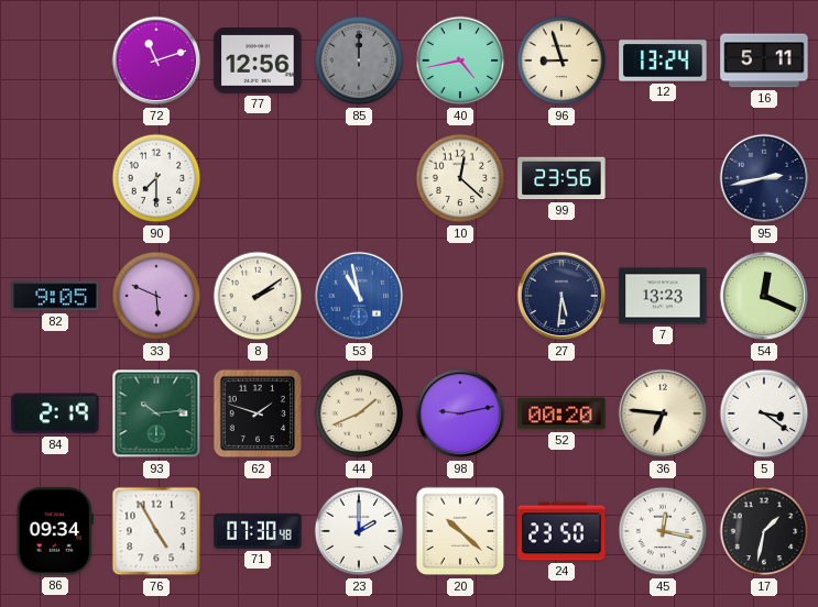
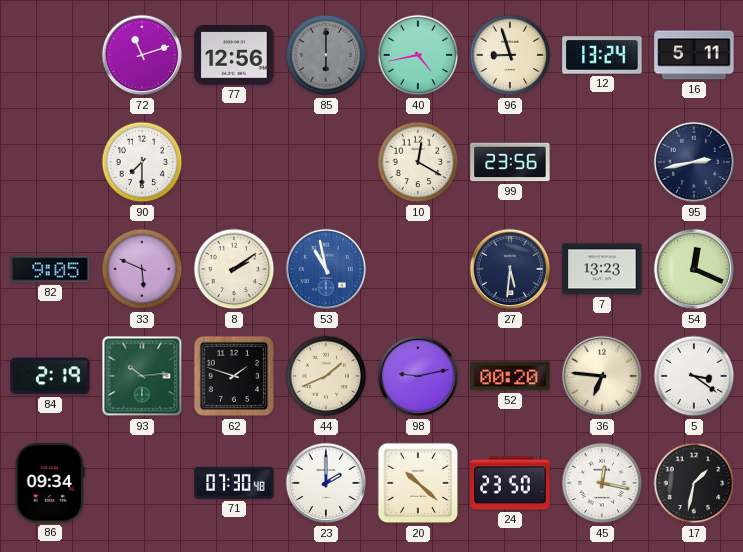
85: 12:00 -> 6:00 (326, 55)
10: 12:22 -> 12:20 (418, 162)
76: 4:55 -> none (156, 531)
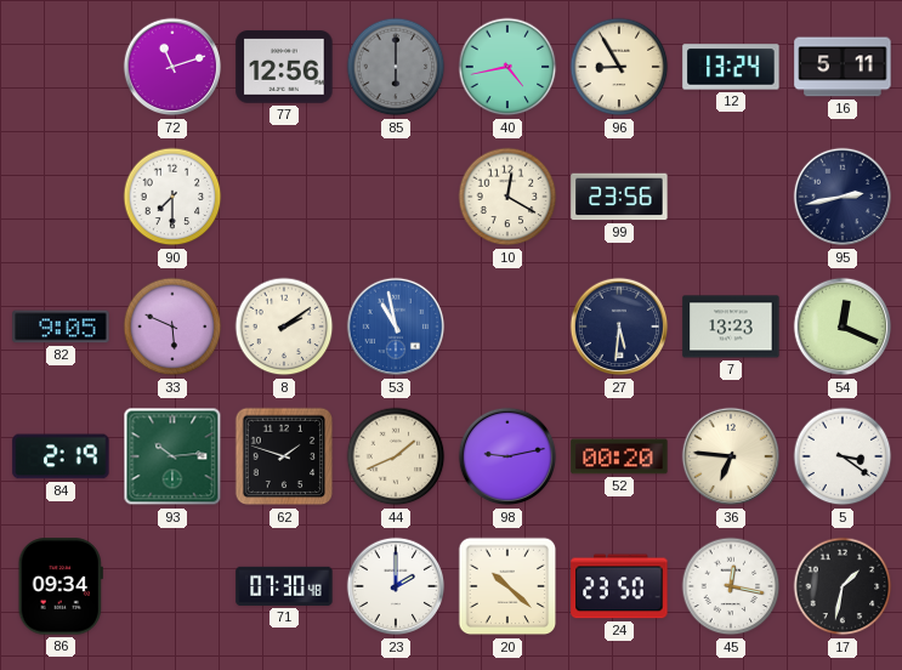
96: 8:57 -> 8:55 (619, 67)
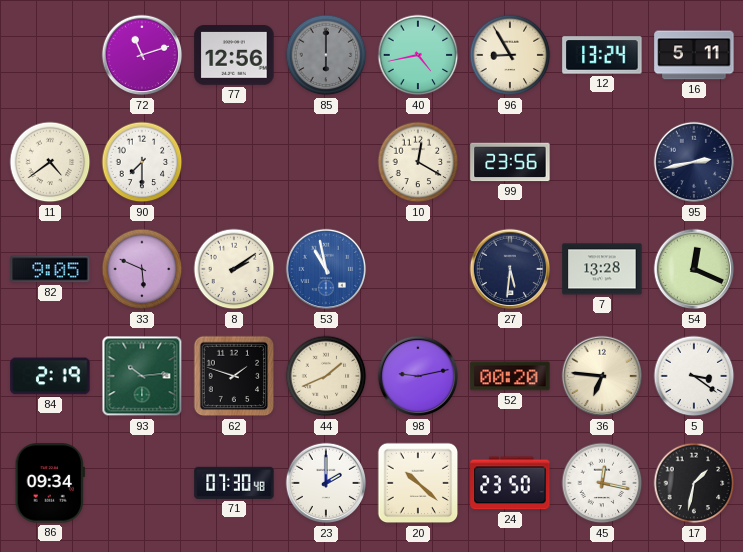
11: none -> 4:39 (50, 162)
7: 13:23 -> 13:28 (602, 269)
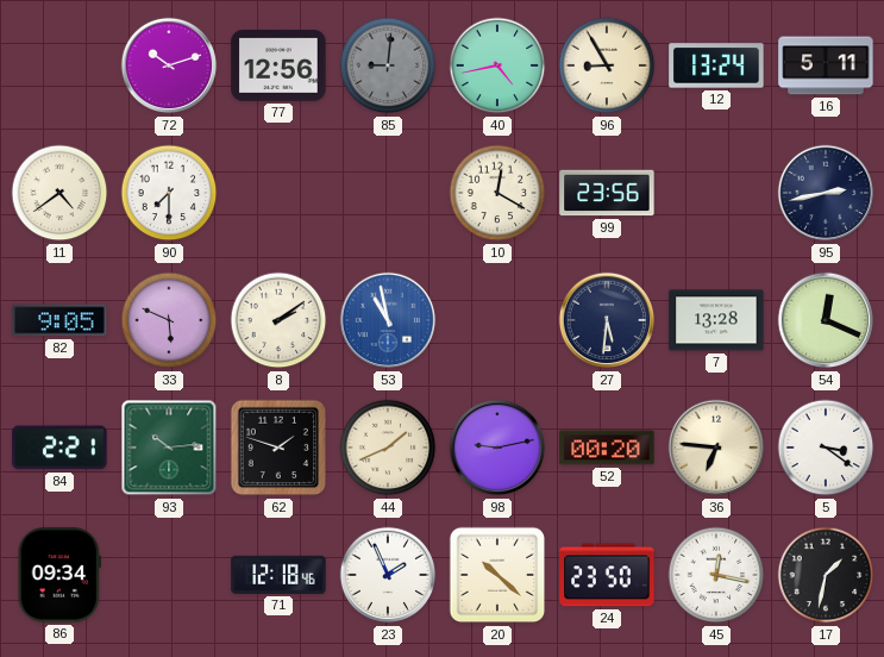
72: 11:12 -> 10:12 (169, 65)
85: 6:00 -> 9:01 (388, 65)
84: 2:19 -> 2:21 (59, 448)
71: 07:30 -> 12:18 (278, 575)
23: 2:00 -> 1:56 (388, 575)
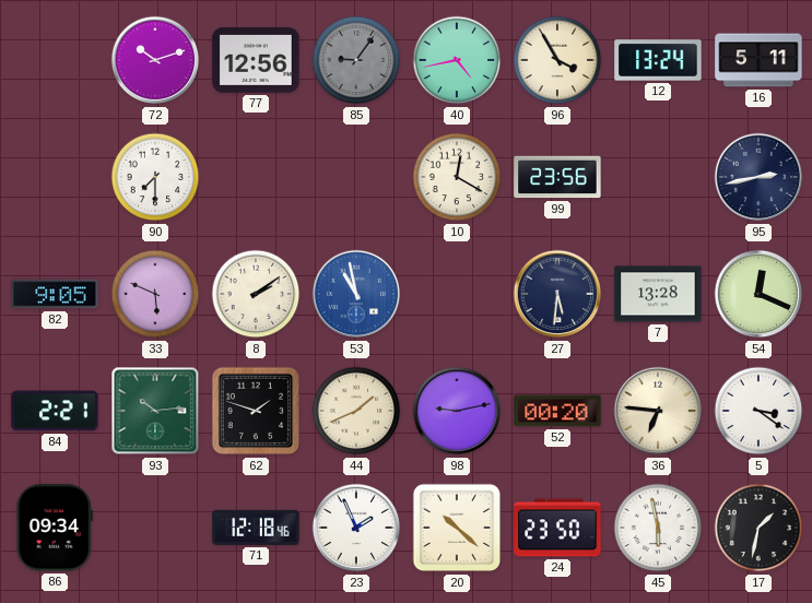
85: 9:01 -> 9:06 (356, 60)
96: 8:55 -> 3:55 (557, 60)
11: 4:39 -> none (59, 193)
45: 12:17 -> 5:58 (658, 528)
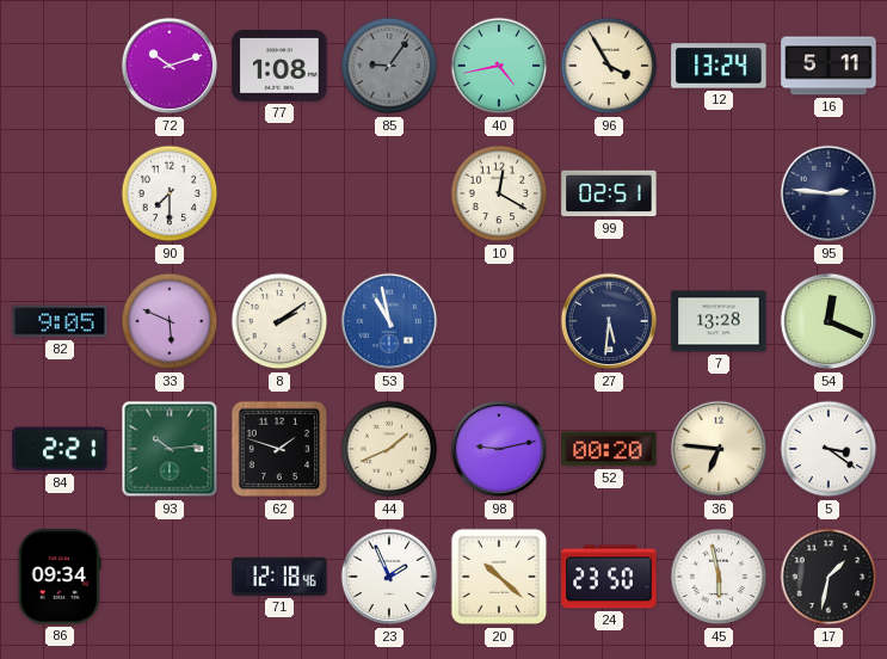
77: 12:56 -> 1:08 (279, 66)
99: 23:56 -> 02:51 (609, 193)
95: 2:43 -> 2:46 (829, 193)
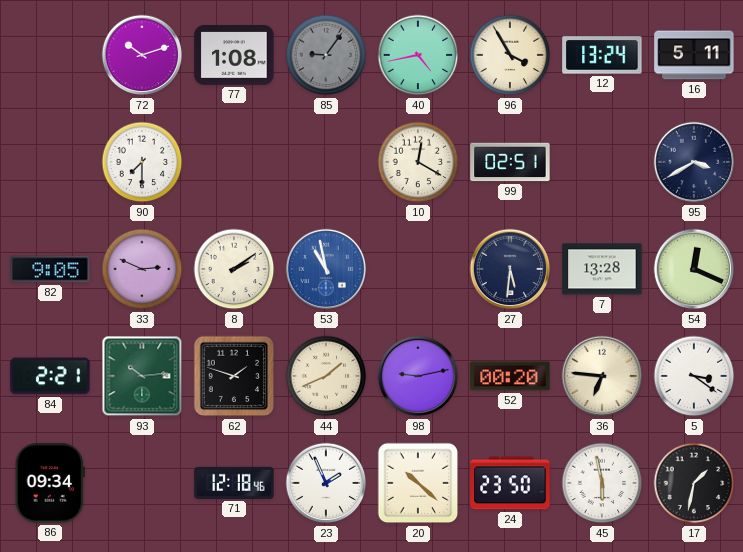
95: 2:46 -> 3:40 (694, 162)
33: 5:49 -> 2:49 (142, 269)
